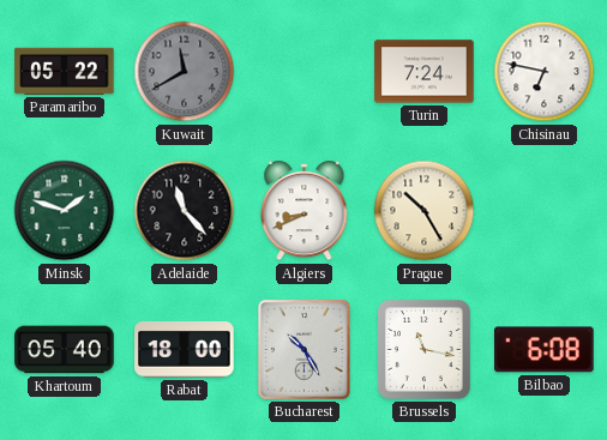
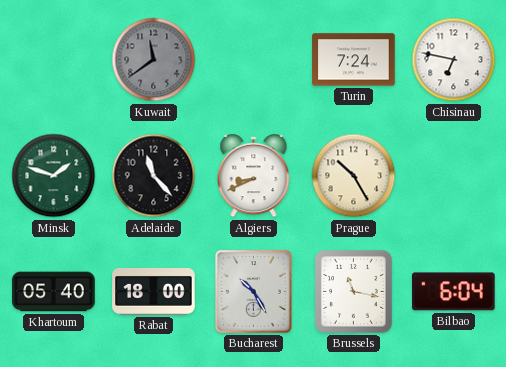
Paramaribo: 05:22 -> none (65, 71)
Kuwait: 11:40 -> 11:39 (154, 60)
Bilbao: 6:08 -> 6:04 (454, 292)
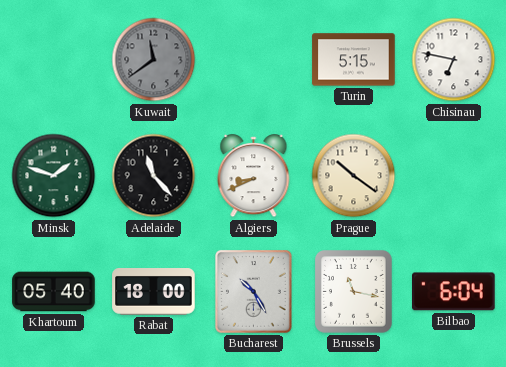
Turin: 7:24 -> 5:15 (354, 60)
Prague: 10:25 -> 10:21 (354, 176)
